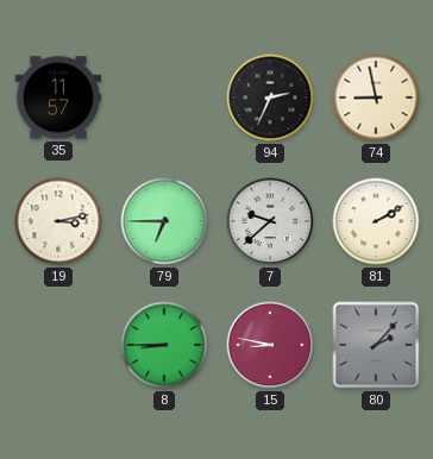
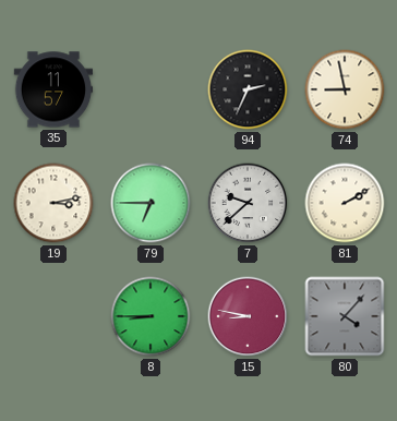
80: 2:07 -> 4:07 (345, 316)
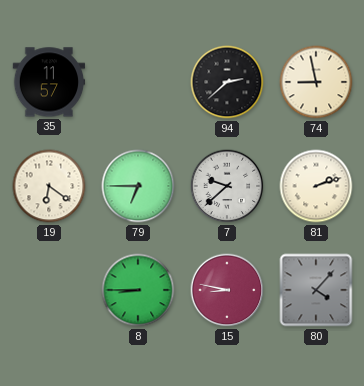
94: 2:34 -> 2:38 (227, 82)
19: 3:13 -> 6:21 (49, 186)
81: 2:10 -> 2:12 (316, 186)
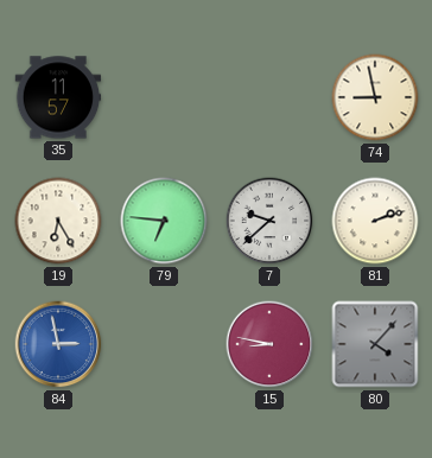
94: 2:38 -> none (227, 82)
19: 6:21 -> 6:25 (58, 221)
79: 6:45 -> 6:46 (164, 221)
84: none -> 2:58 (58, 344)
8: 8:45 -> none (138, 290)
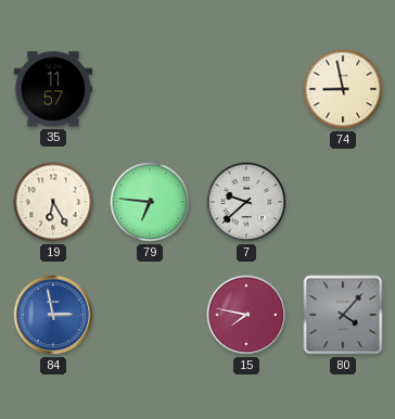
81: 2:12 -> none (375, 221)
15: 8:47 -> 7:47 (246, 315)
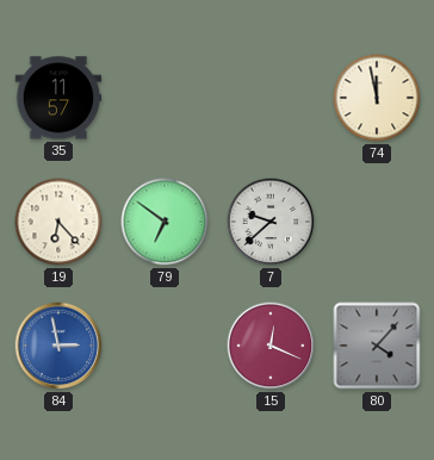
74: 8:58 -> 11:58 (377, 98)
19: 6:25 -> 6:23 (58, 222)
79: 6:46 -> 6:51 (165, 222)
15: 7:47 -> 12:19 (271, 346)
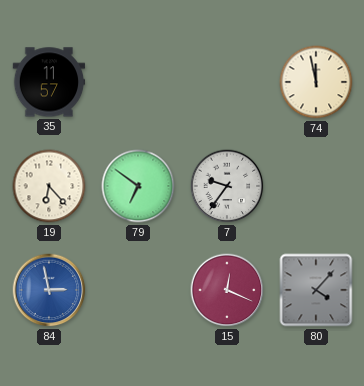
7: 9:38 -> 9:36 (227, 186)
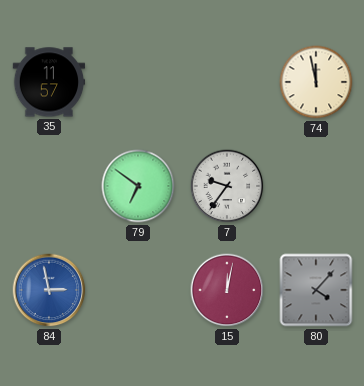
19: 6:23 -> none (49, 186)
15: 12:19 -> 12:02 (227, 290)
